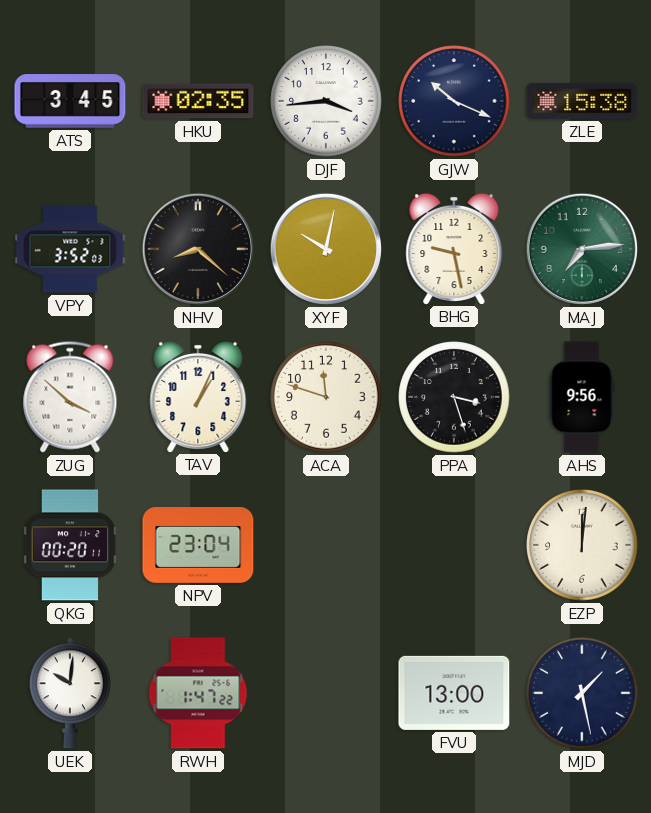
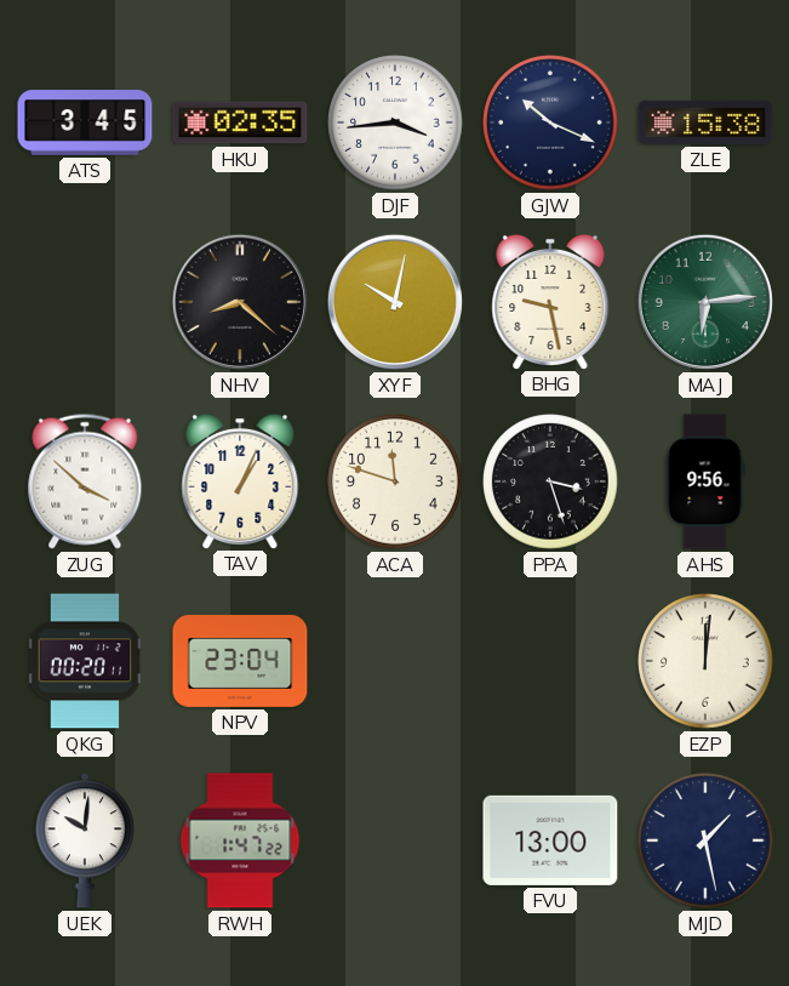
VPY: 3:52 -> none (70, 249)
MAJ: 7:14 -> 6:14 (705, 302)
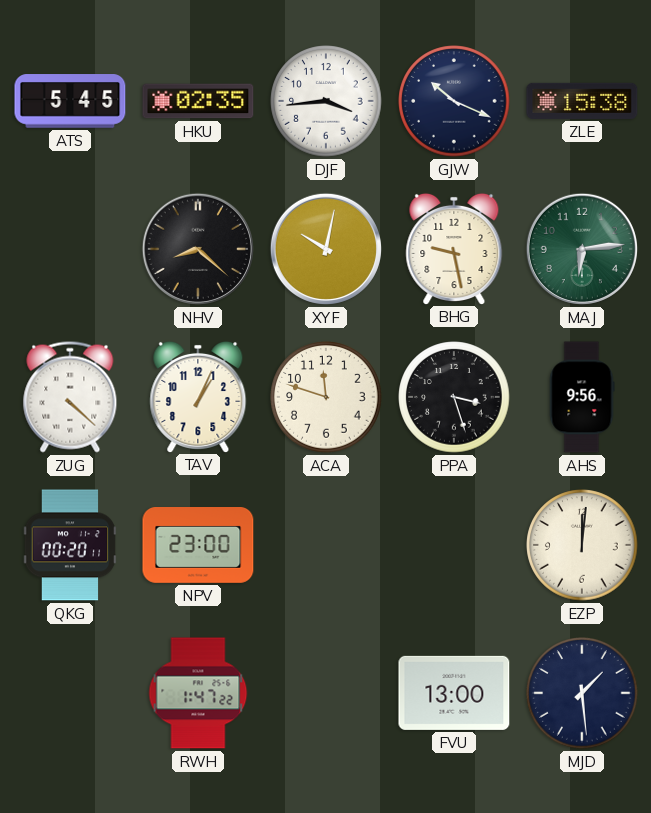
ATS: 3:45 -> 5:45 (70, 101)
ZUG: 3:52 -> 4:22 (70, 397)
NPV: 23:04 -> 23:00 (198, 546)
UEK: 10:01 -> none (85, 840)
MJD: 1:28 -> 1:29 (582, 693)
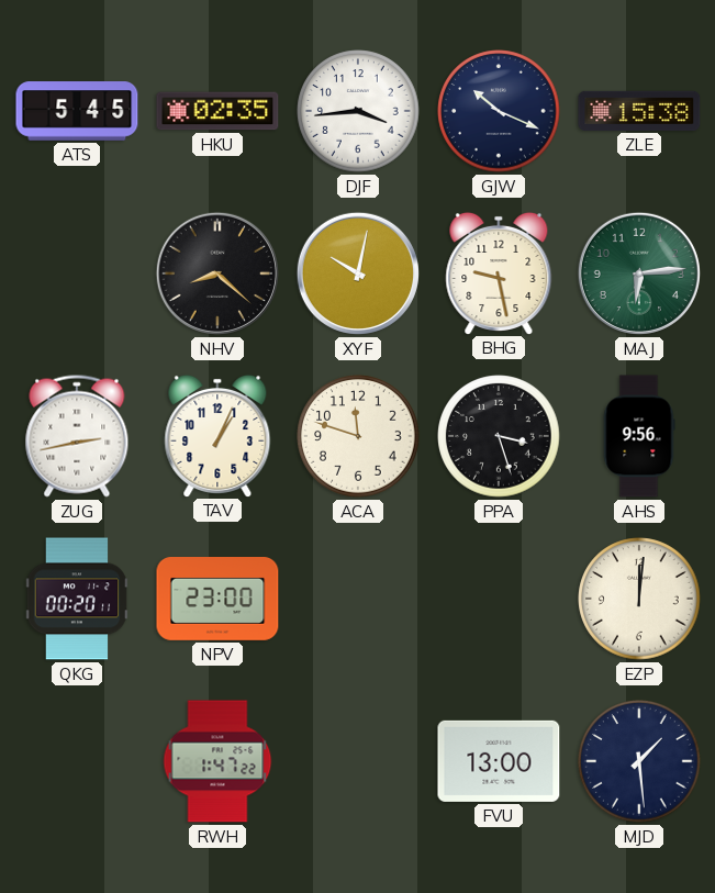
ZUG: 4:22 -> 2:43 (77, 436)
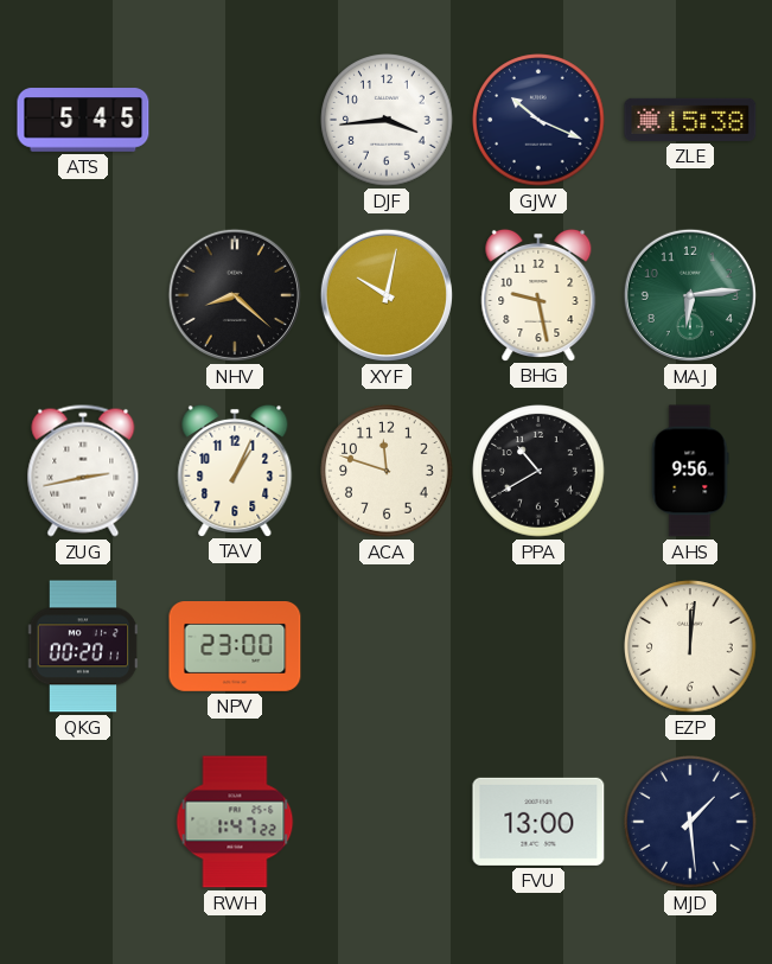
HKU: 02:35 -> none (217, 111)
PPA: 3:27 -> 10:40 (538, 471)
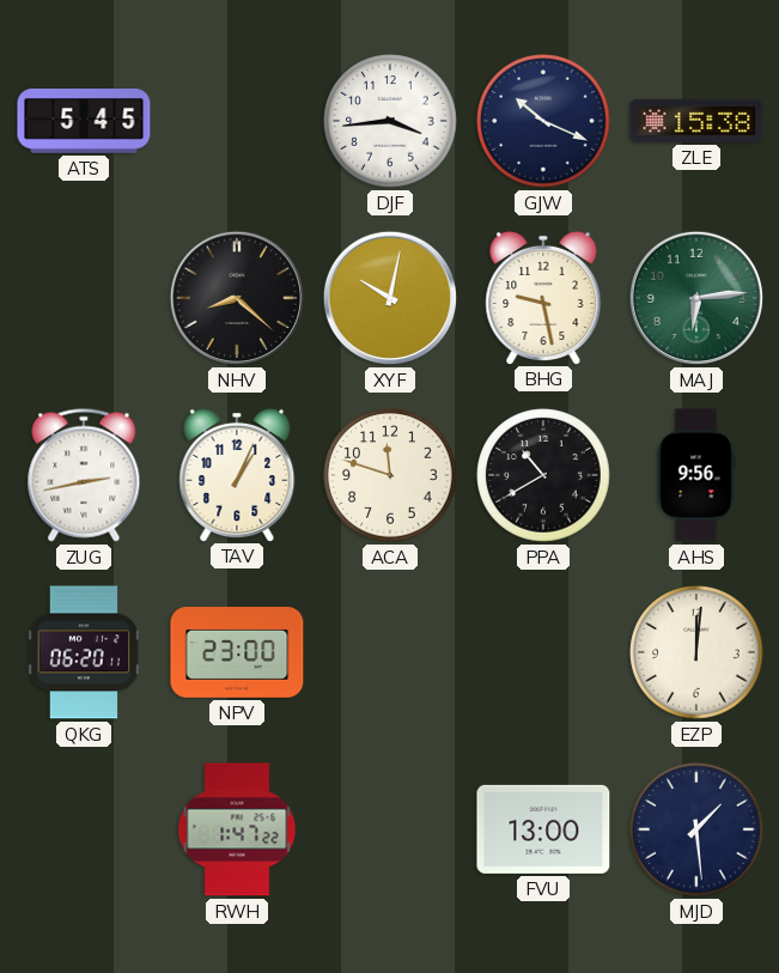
QKG: 00:20 -> 06:20 (84, 652)
